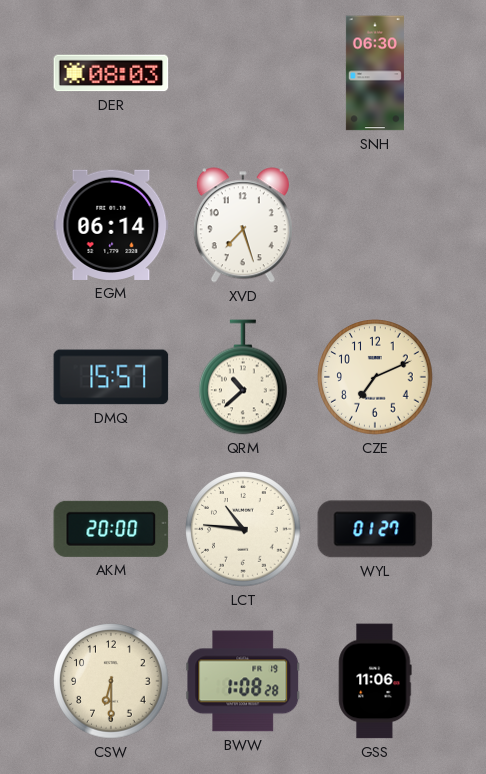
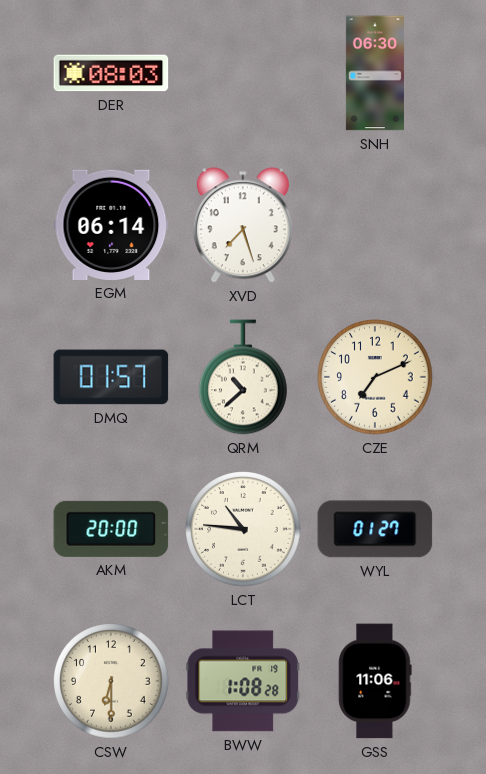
DMQ: 15:57 -> 01:57 (111, 377)
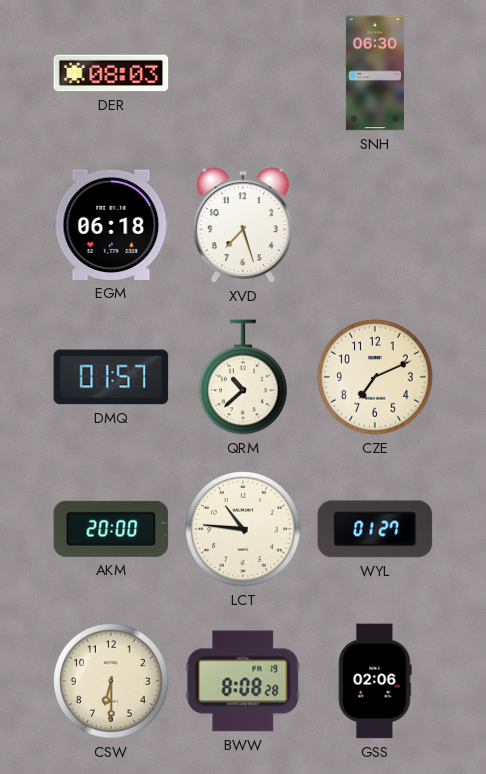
EGM: 06:14 -> 06:18 (111, 225)
BWW: 1:08 -> 8:08 (243, 681)
GSS: 11:06 -> 02:06 (375, 681)
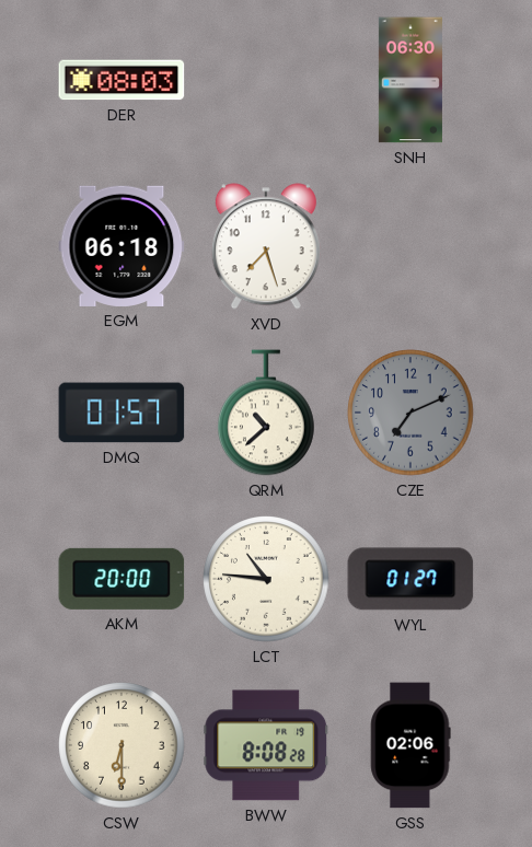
CZE dial: cream -> grey (410, 413)
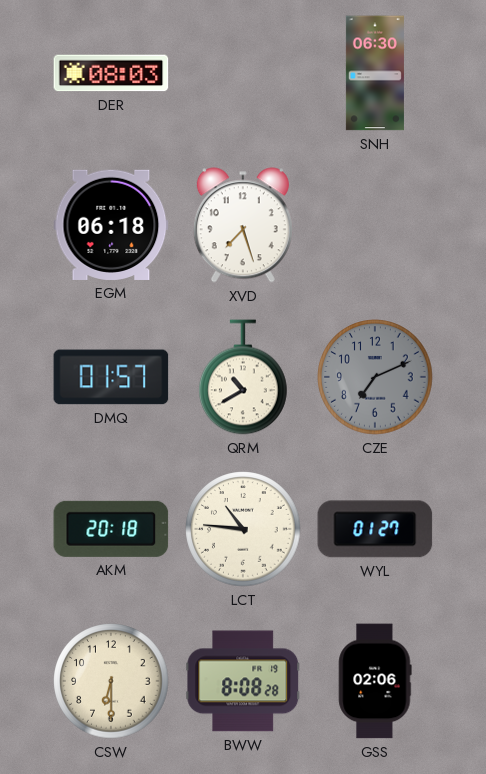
QRM: 10:38 -> 10:40 (244, 377)
AKM: 20:00 -> 20:18 (111, 529)
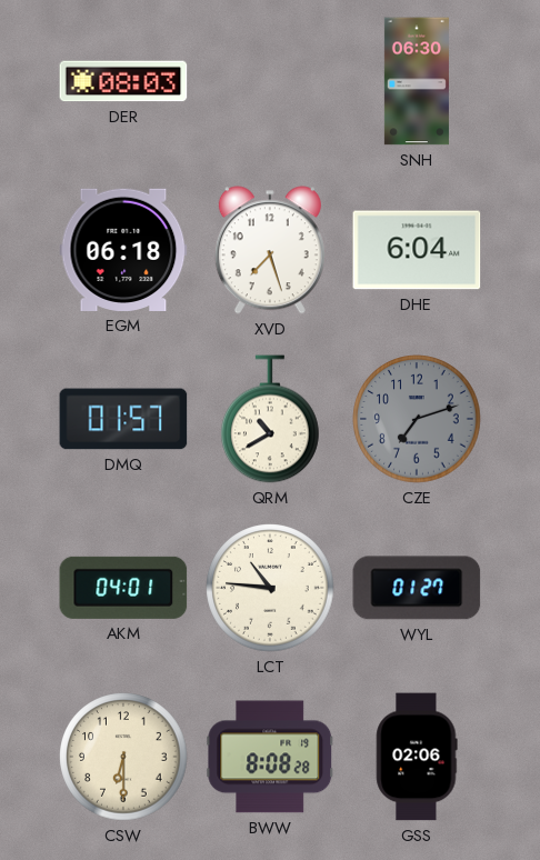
DHE: none -> 6:04 (417, 250)
CZE: 7:11 -> 7:12 (417, 419)
AKM: 20:18 -> 04:01 (123, 588)
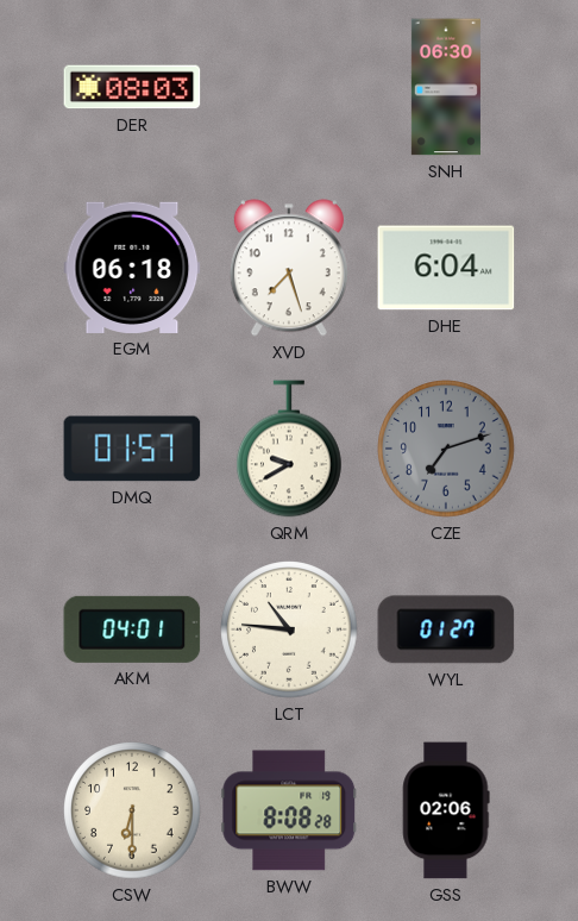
QRM: 10:40 -> 9:40 (290, 449)
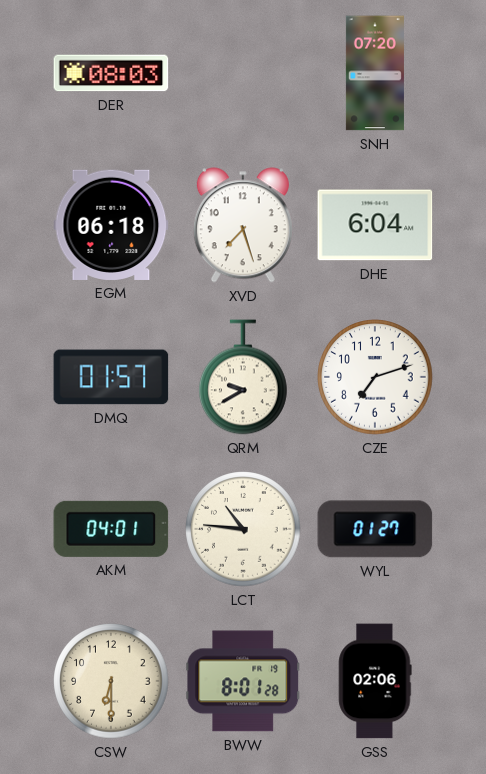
SNH: 06:30 -> 07:20 (375, 73)
CZE dial: grey -> white (375, 377)
BWW: 8:08 -> 8:01 (243, 681)
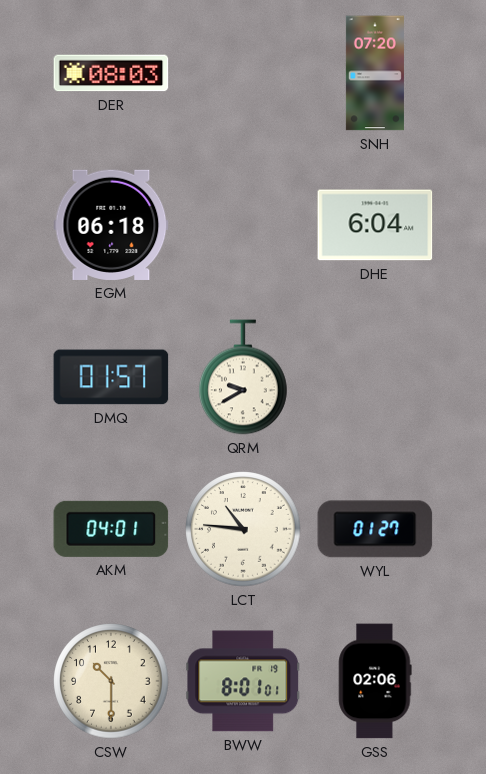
XVD: 7:27 -> none (243, 225)
CZE: 7:12 -> none (375, 377)
CSW: 6:30 -> 10:30 (111, 681)
BWW: 8:01:28 -> 8:01:01 (243, 681)
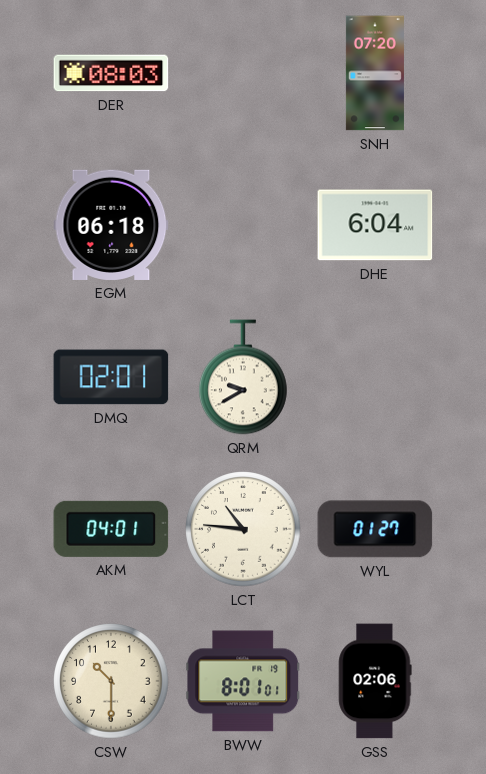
DMQ: 01:57 -> 02:01 (111, 377)
